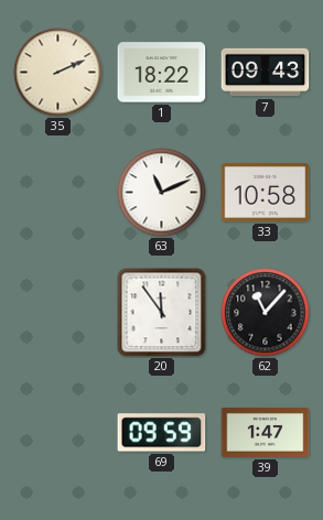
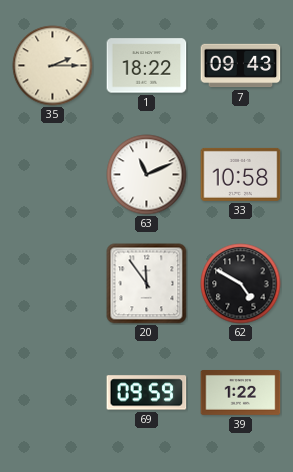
35: 2:11 -> 2:15 (53, 66)
62: 11:07 -> 4:50 (241, 284)
39: 1:47 -> 1:22 (241, 393)
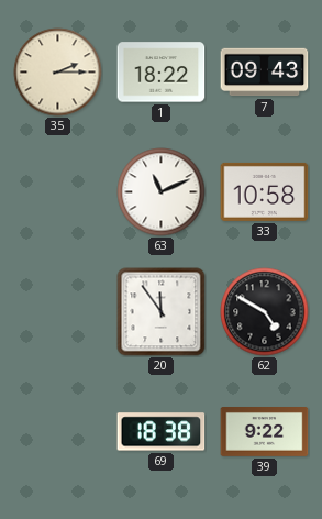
69: 09:59 -> 18:38 (162, 432)
39: 1:22 -> 9:22 (265, 432)
